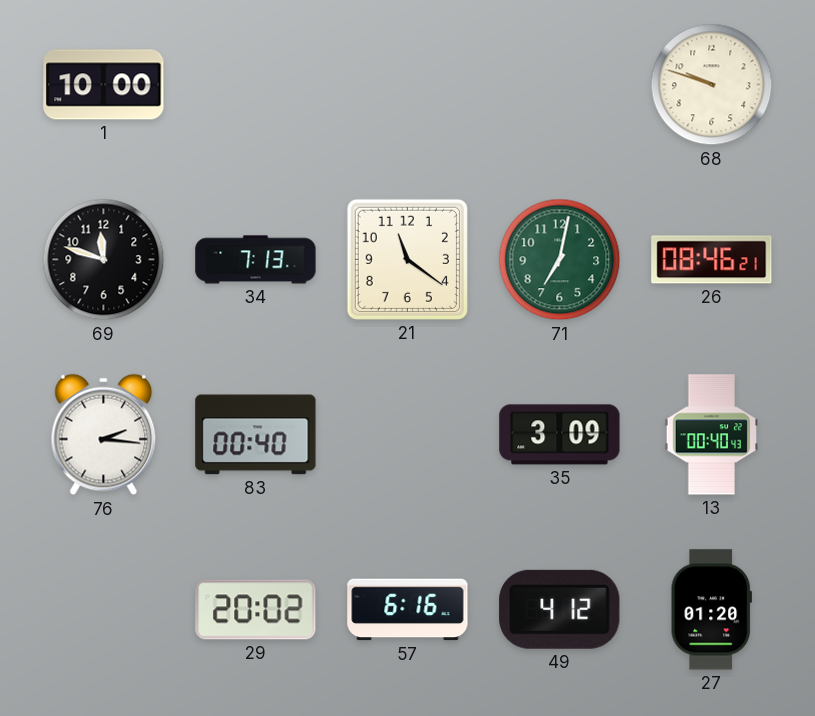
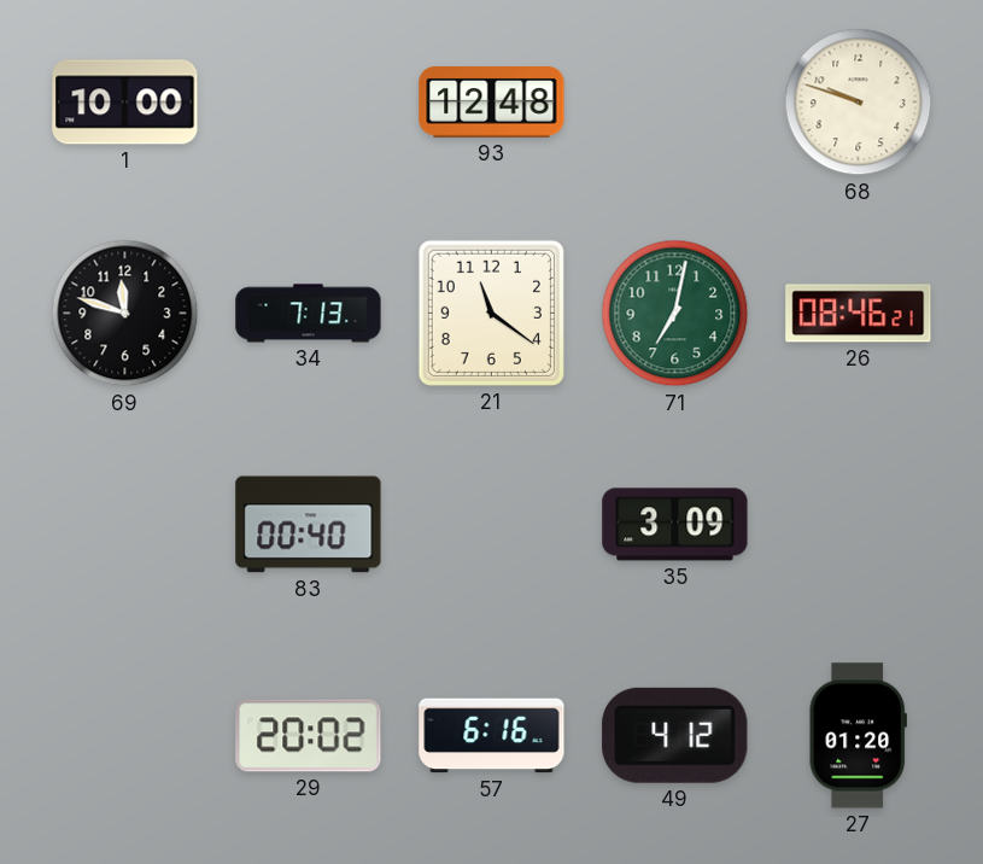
93: none -> 12:48 (492, 103)
76: 2:16 -> none (104, 435)
13: 00:40 -> none (711, 435)
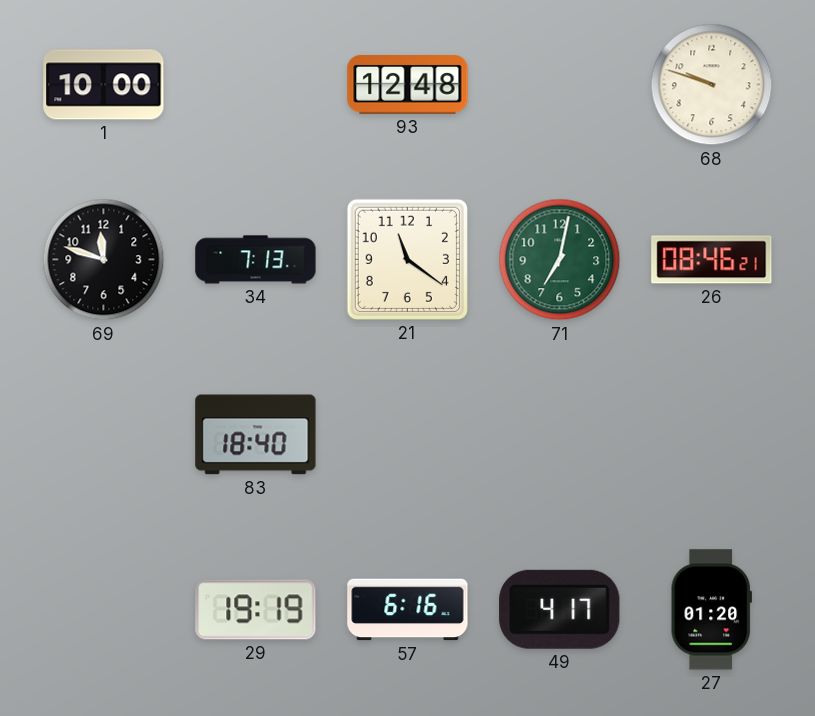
83: 00:40 -> 18:40 (256, 435)
35: 3:09 -> none (675, 525)
29: 20:02 -> 19:19 (256, 610)
49: 4:12 -> 4:17 (560, 609)
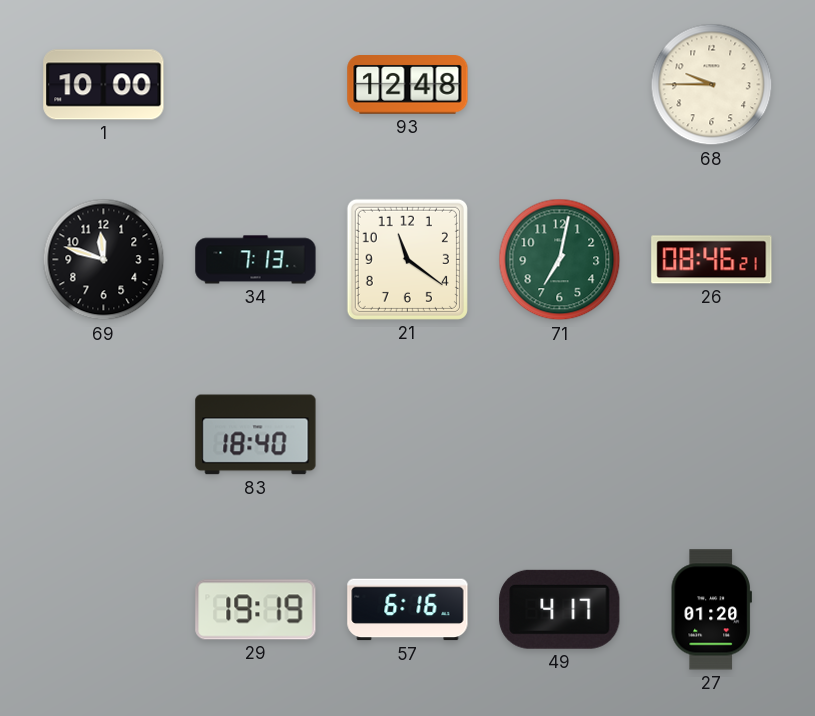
68: 9:48 -> 9:45 (712, 85)
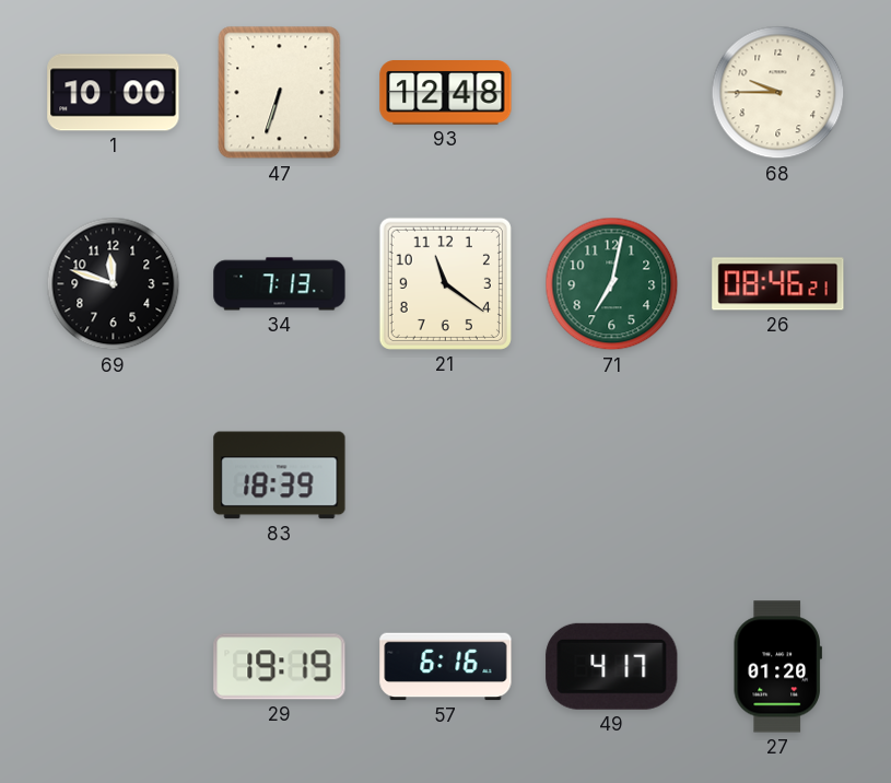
47: none -> 6:33 (280, 93)
83: 18:40 -> 18:39 (280, 476)
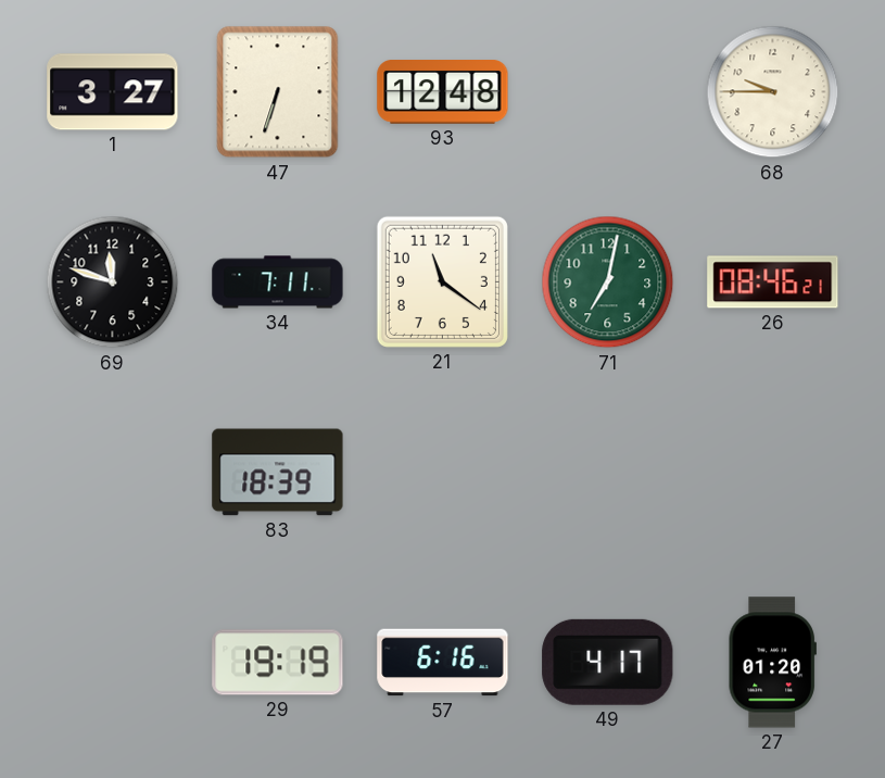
1: 10:00 -> 3:27 (113, 92)
34: 7:13 -> 7:11 (278, 283)
